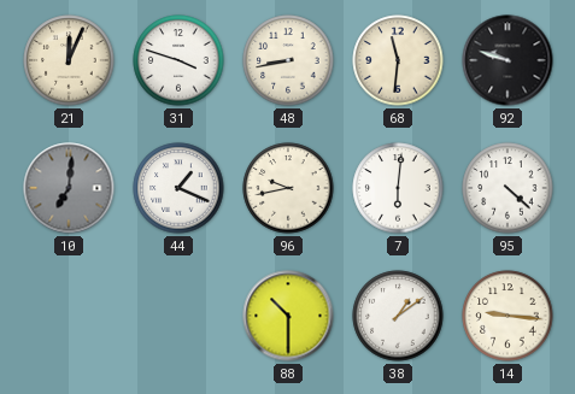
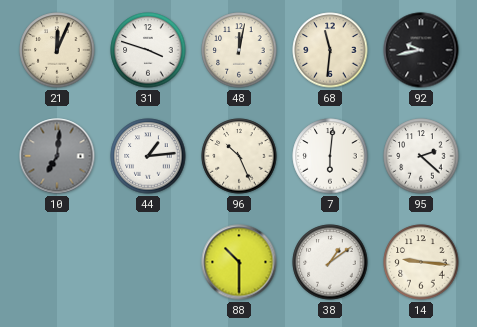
48: 8:43 -> 12:02 (239, 50)
92: 9:48 -> 9:43 (421, 50)
44: 1:19 -> 1:14 (148, 156)
96: 9:43 -> 10:26 (239, 156)
95: 4:22 -> 2:22 (421, 156)
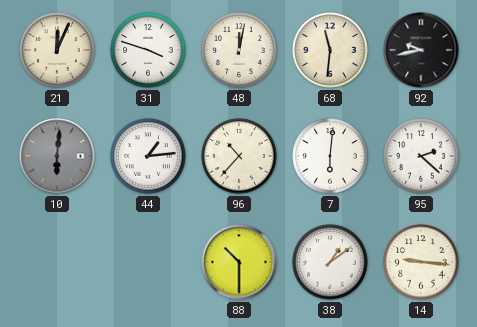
10: 7:01 -> 6:01 (57, 156)
96: 10:26 -> 10:37 (239, 156)
